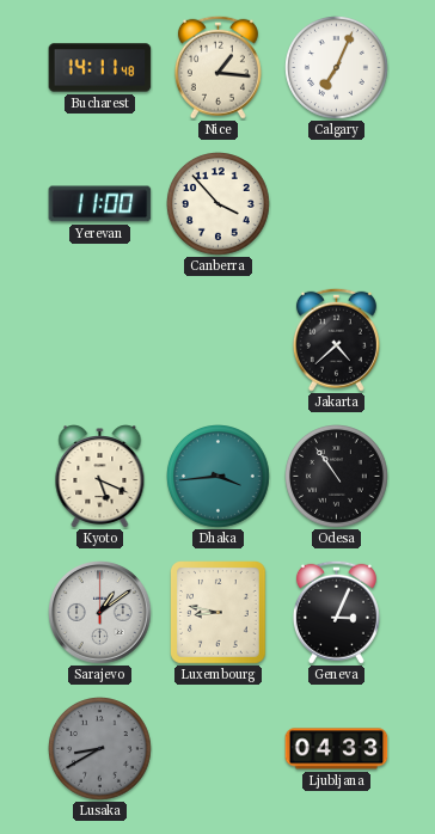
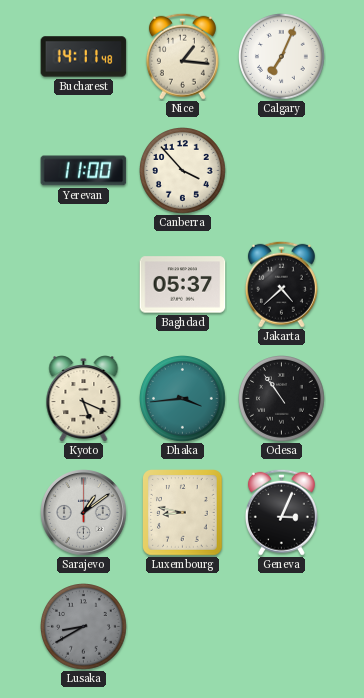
Baghdad: none -> 05:37 (183, 285)
Ljubljana: 04:33 -> none (337, 749)
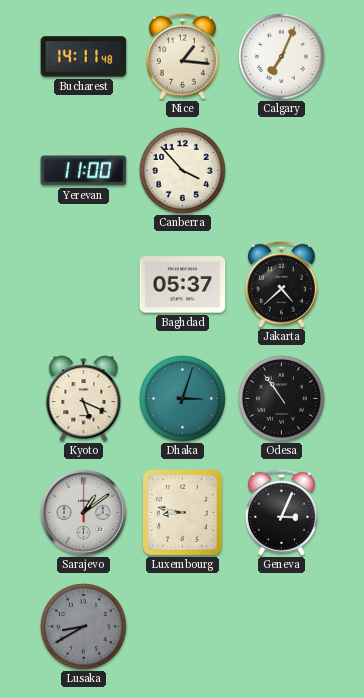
Dhaka: 3:44 -> 3:03 (183, 399)
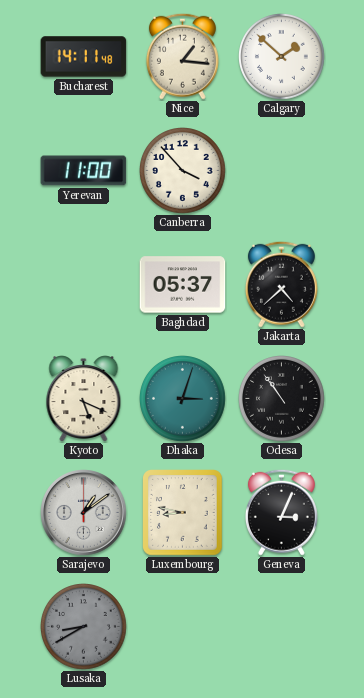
Calgary: 7:04 -> 1:52 (282, 57)
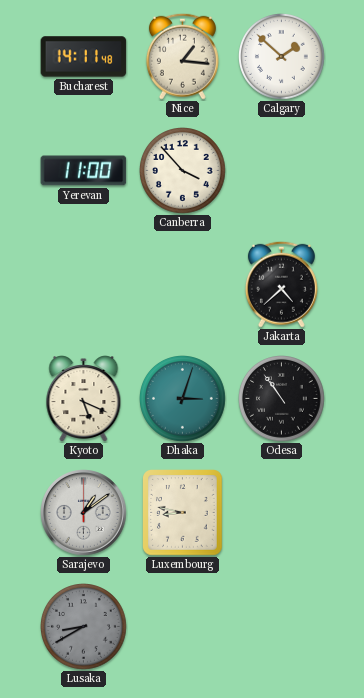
Baghdad: 05:37 -> none (183, 285)
Geneva: 3:04 -> none (281, 512)
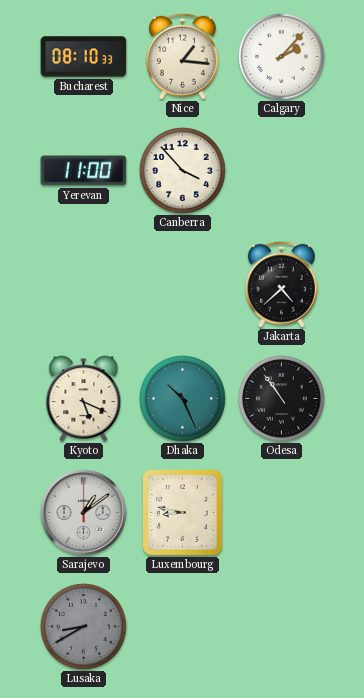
Bucharest: 14:11 -> 08:10 (84, 57)
Calgary: 1:52 -> 2:07 (282, 57)
Dhaka: 3:03 -> 10:26 (183, 399)
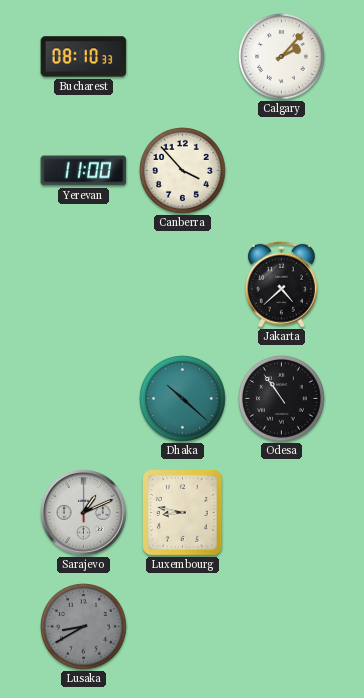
Nice: 1:16 -> none (182, 56)
Kyoto: 5:19 -> none (84, 399)
Dhaka: 10:26 -> 10:22 (183, 399)
Sarajevo: 1:09 -> 1:11 (84, 513)
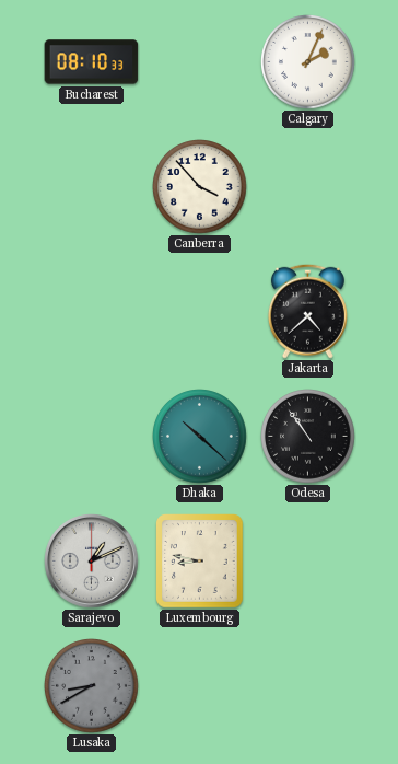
Calgary: 2:07 -> 2:04 (308, 62)
Yerevan: 11:00 -> none (84, 171)
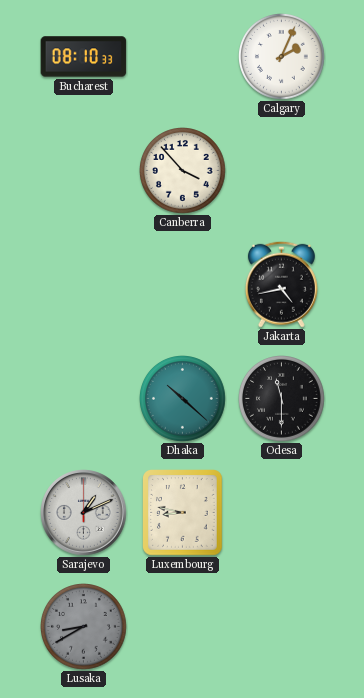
Jakarta: 4:38 -> 4:43 (281, 284)
Odesa: 10:54 -> 11:30 (282, 399)
